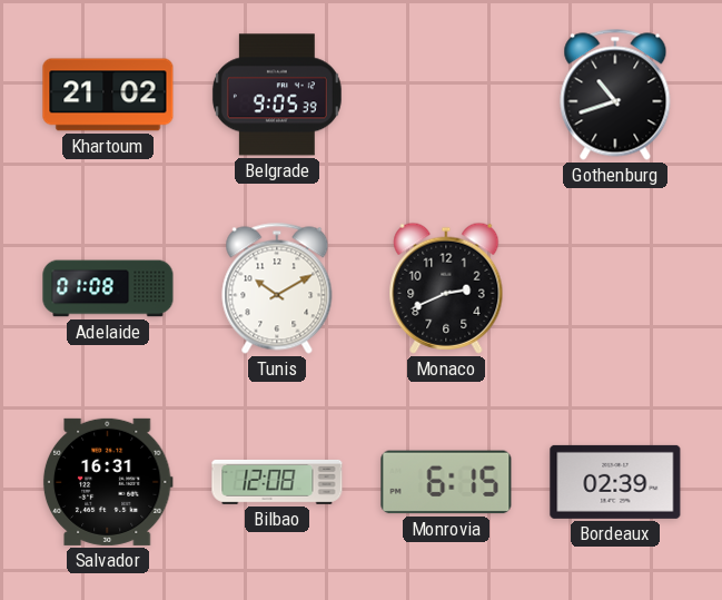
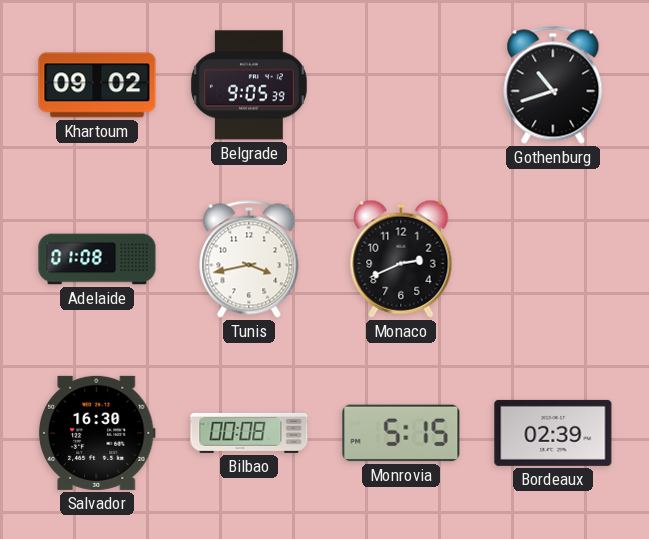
Khartoum: 21:02 -> 09:02 (97, 85)
Tunis: 10:10 -> 3:43 (249, 259)
Salvador: 16:31 -> 16:30 (97, 433)
Bilbao: 12:08 -> 00:08 (249, 433)
Monrovia: 6:15 -> 5:15 (401, 433)
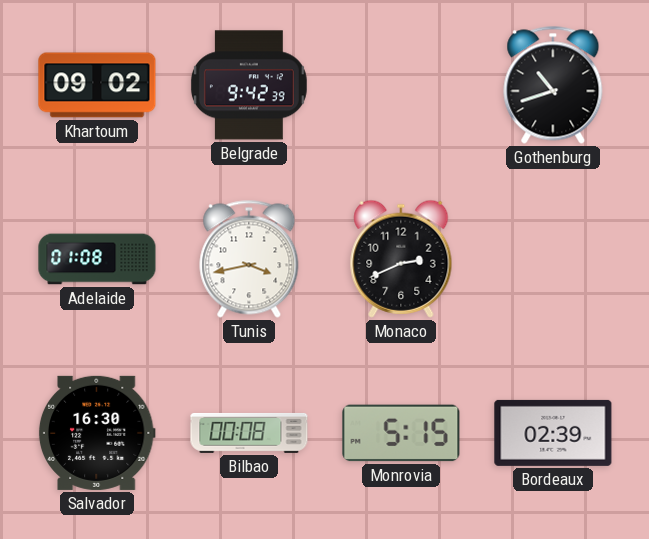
Belgrade: 9:05 -> 9:42 (249, 85)
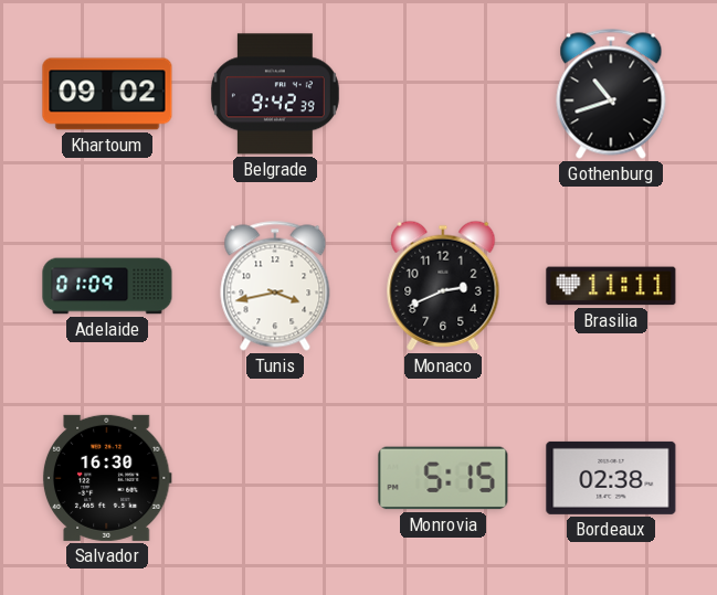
Adelaide: 01:08 -> 01:09 (107, 286)
Brasilia: none -> 11:11 (611, 286)
Bilbao: 00:08 -> none (249, 433)
Bordeaux: 02:39 -> 02:38 (611, 478)
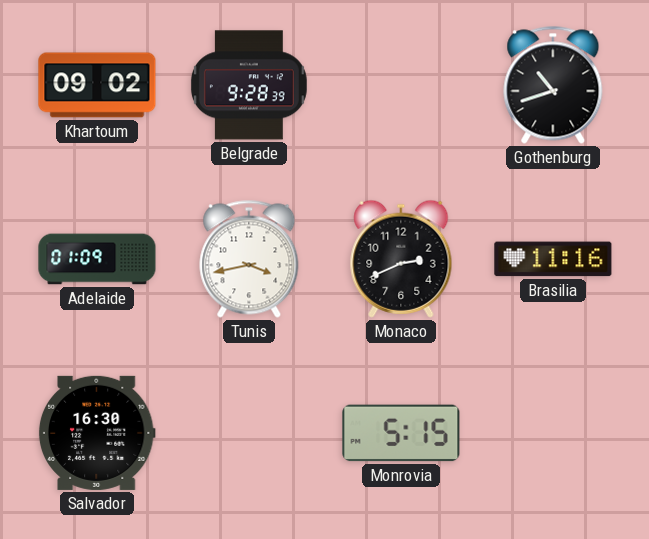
Belgrade: 9:42 -> 9:28 (249, 85)
Brasilia: 11:11 -> 11:16 (553, 259)
Bordeaux: 02:38 -> none (611, 478)
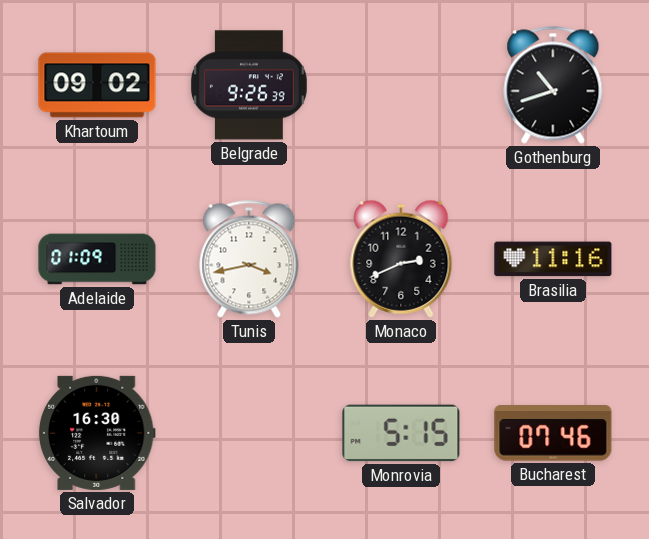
Belgrade: 9:28 -> 9:26 (249, 85)
Bucharest: none -> 07:46 (553, 433)
